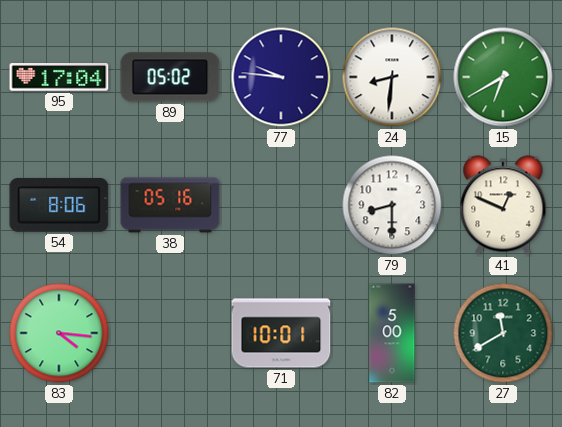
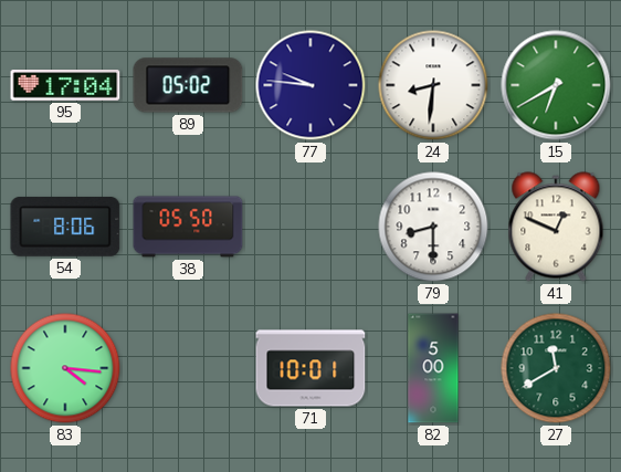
38: 05:16 -> 05:50 (188, 227)
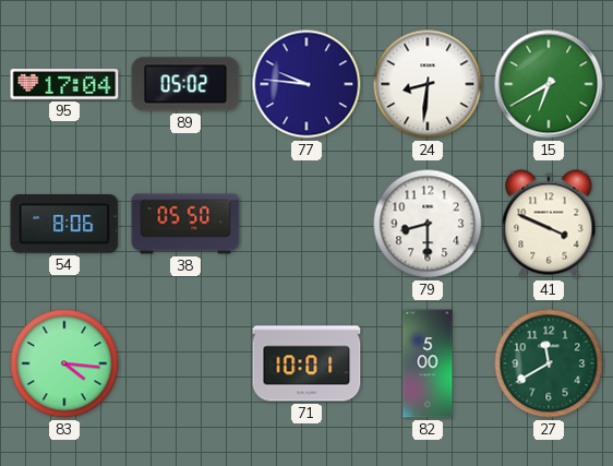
41: 12:49 -> 3:49 (549, 224)
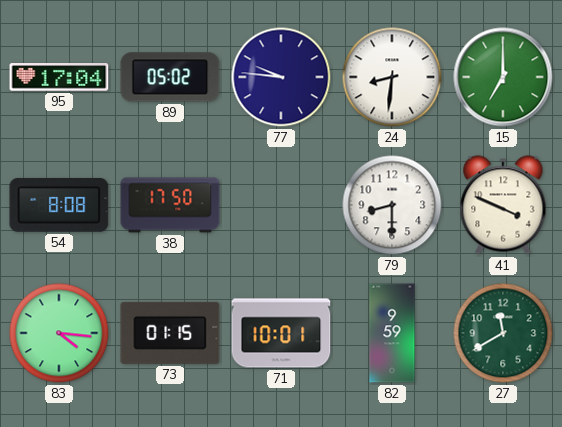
15: 6:40 -> 7:00 (503, 77)
54: 8:06 -> 8:08 (59, 205)
38: 05:50 -> 17:50 (170, 205)
73: none -> 01:15 (170, 333)
82: 5:00 -> 9:59 (392, 333)
